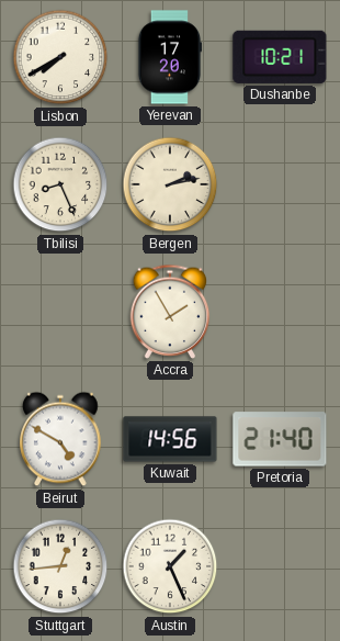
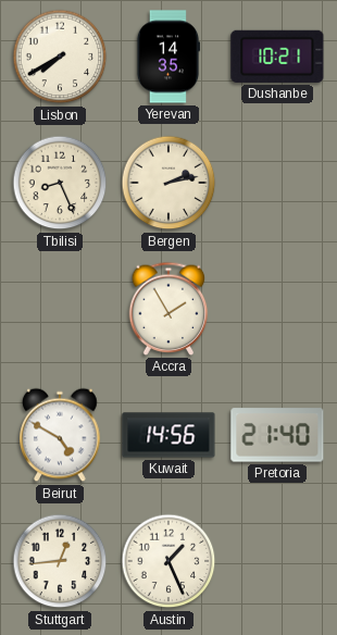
Yerevan: 17:20 -> 14:35 (168, 57)
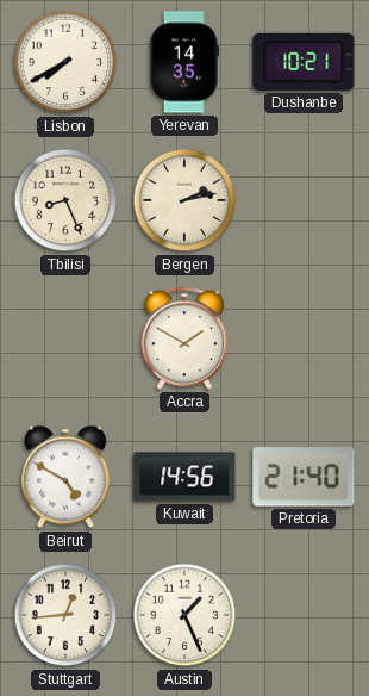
Accra: 1:55 -> 1:50 (185, 338)
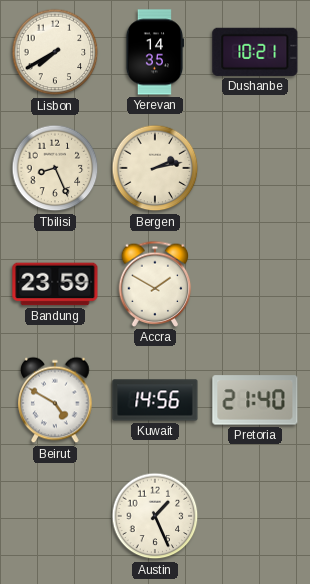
Bandung: none -> 23:59 (55, 284)
Stuttgart: 12:44 -> none (65, 615)
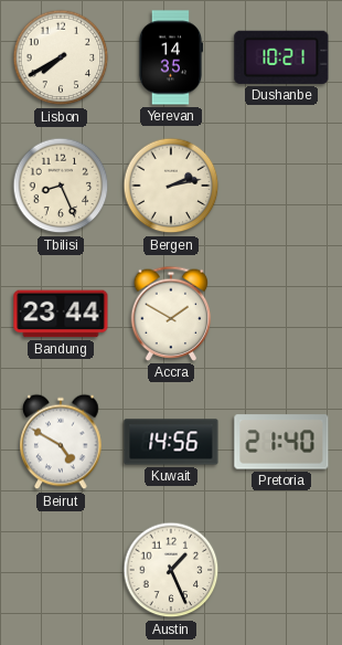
Bandung: 23:59 -> 23:44 (61, 314)
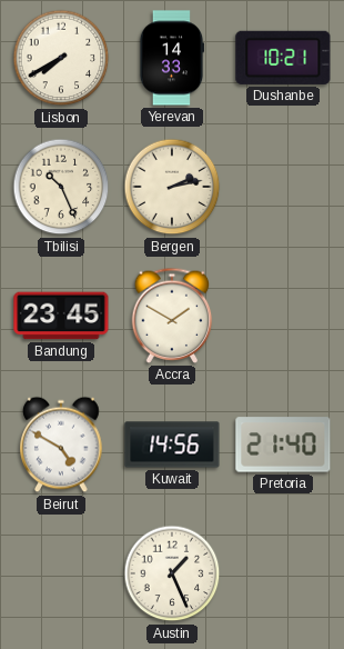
Yerevan: 14:35 -> 14:33 (172, 58)
Tbilisi: 8:26 -> 10:26 (61, 187)
Bandung: 23:44 -> 23:45 (61, 316)
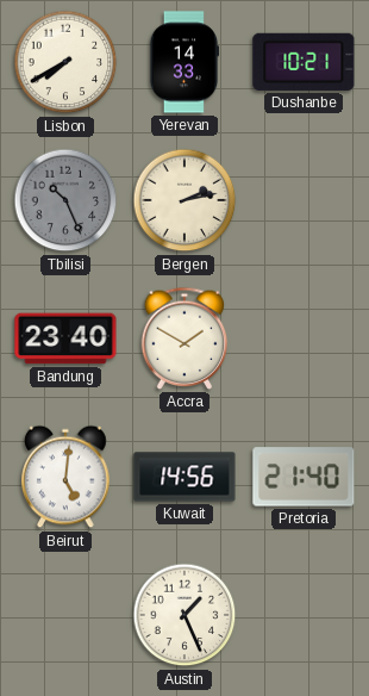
Tbilisi dial: cream -> grey (65, 200)
Bandung: 23:45 -> 23:40 (65, 338)
Beirut: 4:50 -> 5:01 (65, 477)
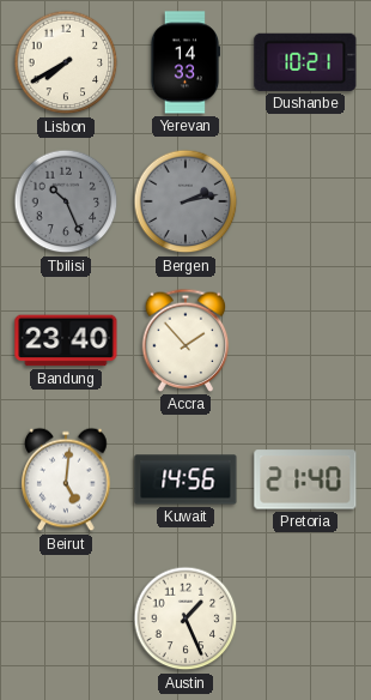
Bergen dial: cream -> grey (185, 201)
Accra: 1:50 -> 1:53 (185, 340)
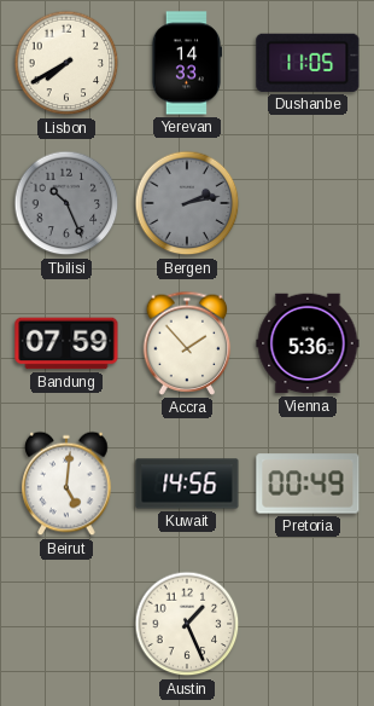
Dushanbe: 10:21 -> 11:05 (308, 63)
Bandung: 23:40 -> 07:59 (66, 343)
Vienna: none -> 5:36 (308, 343)
Pretoria: 21:40 -> 00:49 (308, 484)
